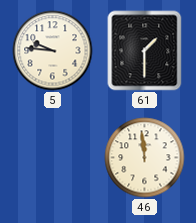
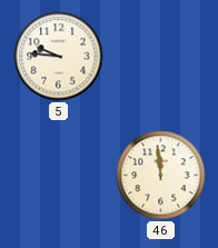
61: 1:30 -> none (145, 51)
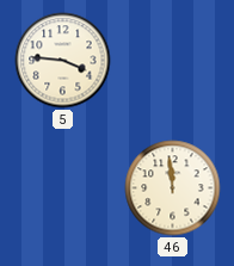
5: 9:46 -> 3:46 (63, 61)
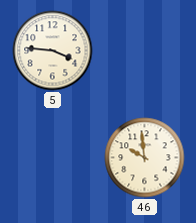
46: 11:59 -> 9:59 (145, 158)
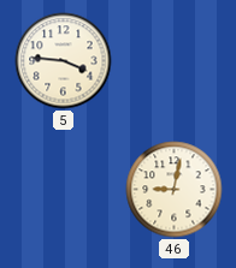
46: 9:59 -> 9:02 (175, 190)
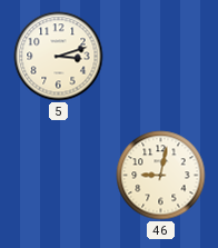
5: 3:46 -> 3:12 (59, 57)
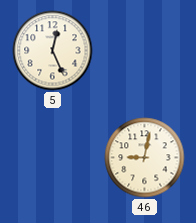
5: 3:12 -> 12:26 (53, 51)
